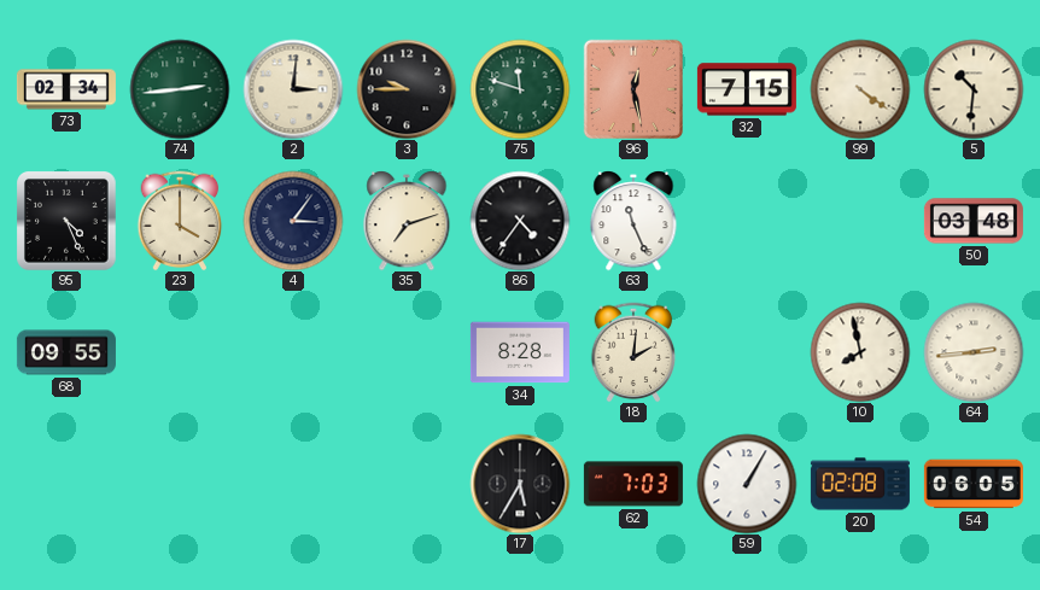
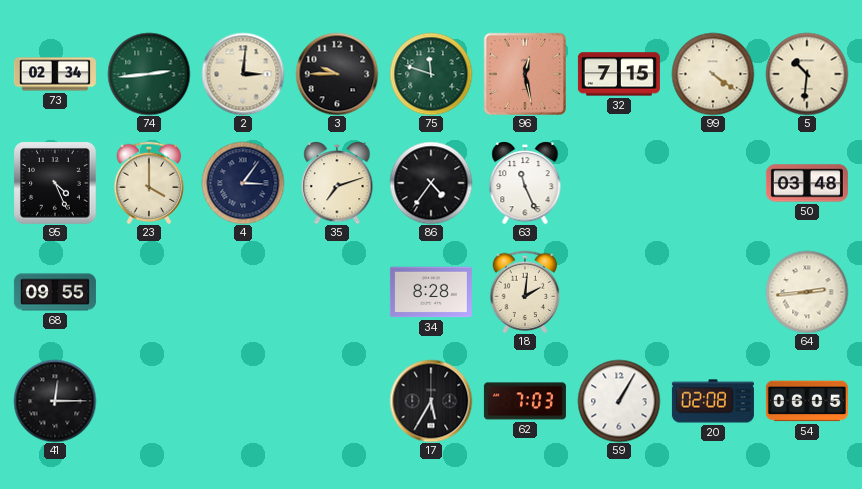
10: 7:58 -> none (860, 352)
41: none -> 12:15 (55, 401)
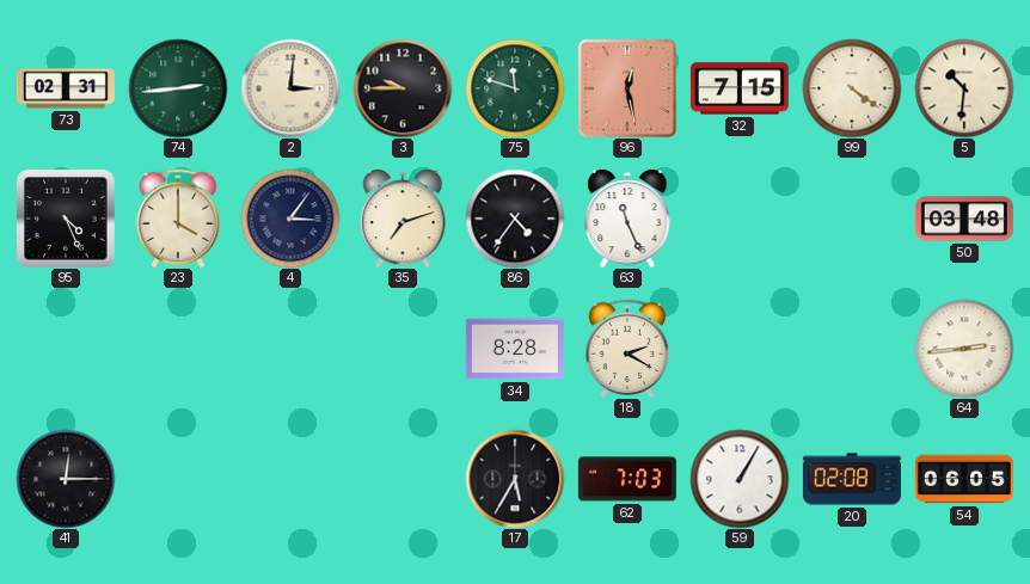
73: 02:34 -> 02:31 (66, 88)
68: 09:55 -> none (55, 292)
18: 2:01 -> 2:20 (627, 349)
